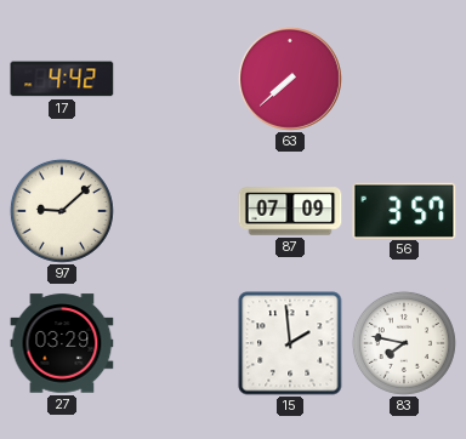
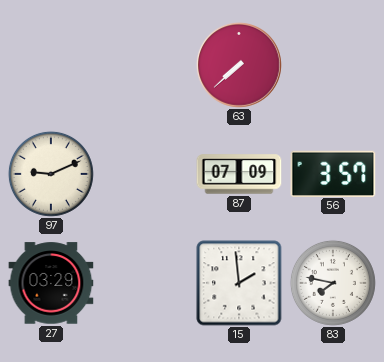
17: 4:42 -> none (62, 79)
97: 9:08 -> 9:11 (51, 174)
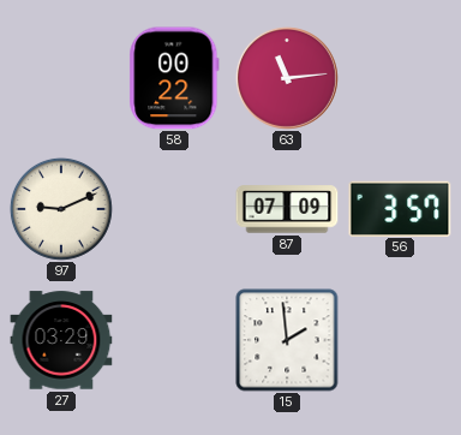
58: none -> 00:22 (174, 78)
63: 7:38 -> 11:14 (287, 78)
83: 7:47 -> none (333, 283)
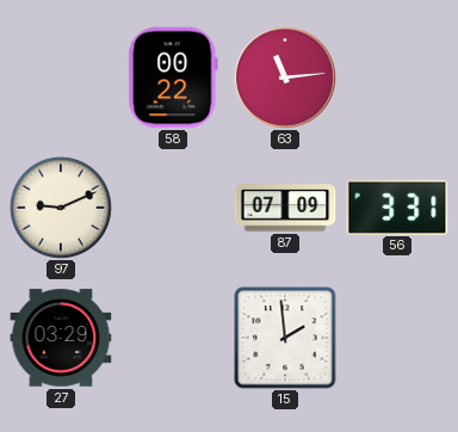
56: 3:57 -> 3:31 (397, 206)
